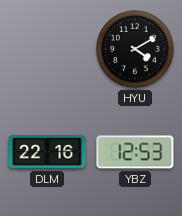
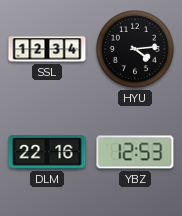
SSL: none -> 12:34 (47, 49)
HYU: 4:10 -> 4:14 (135, 49)
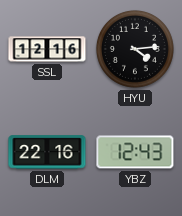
SSL: 12:34 -> 12:16 (47, 49)
YBZ: 12:53 -> 12:43 (135, 152)
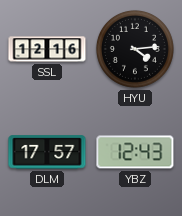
DLM: 22:16 -> 17:57 (47, 152)
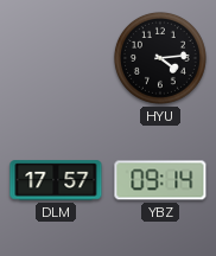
SSL: 12:16 -> none (47, 49)
YBZ: 12:43 -> 09:14 (160, 180)
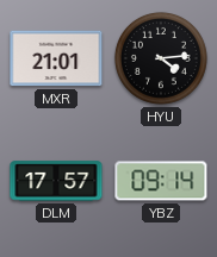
MXR: none -> 21:01 (56, 58)
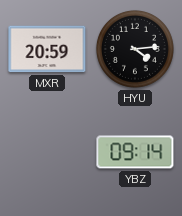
MXR: 21:01 -> 20:59 (47, 49)
DLM: 17:57 -> none (56, 181)
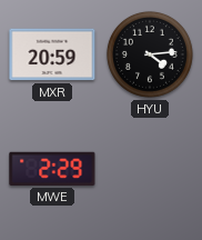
MWE: none -> 2:29 (52, 169)
YBZ: 09:14 -> none (135, 152)
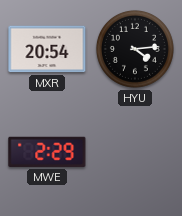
MXR: 20:59 -> 20:54 (47, 49)
